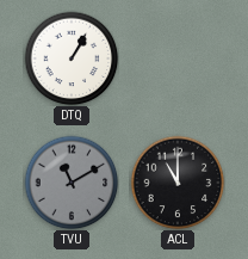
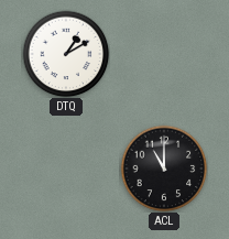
DTQ: 1:05 -> 1:10 (66, 54)
TVU: 11:10 -> none (72, 183)
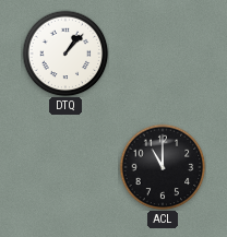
DTQ: 1:10 -> 1:07 (65, 54)
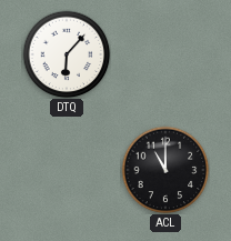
DTQ: 1:07 -> 6:07 (67, 54)
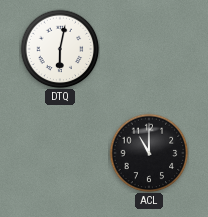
DTQ: 6:07 -> 6:02 (60, 49)
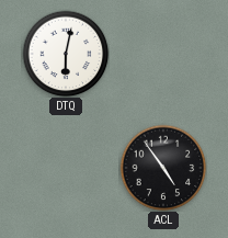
ACL: 11:00 -> 4:54 (163, 168)
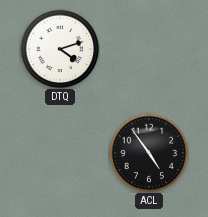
DTQ: 6:02 -> 4:12 (60, 49)
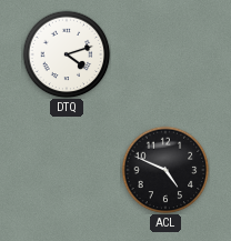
ACL: 4:54 -> 4:49 (165, 170)
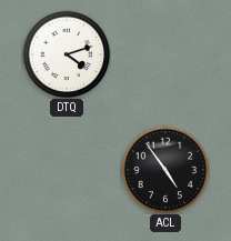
ACL: 4:49 -> 4:54 (165, 170)
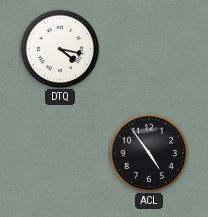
DTQ: 4:12 -> 4:17 (60, 49)
